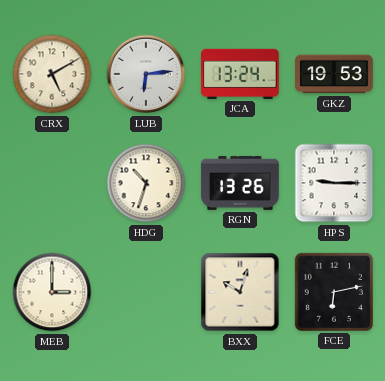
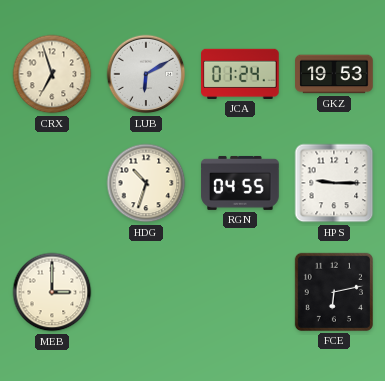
CRX: 5:10 -> 6:57 (52, 74)
LUB: 6:14 -> 6:10 (146, 74)
JCA: 13:24 -> 01:24 (240, 74)
RGN: 13:26 -> 04:55 (240, 183)
BXX: 10:03 -> none (240, 292)
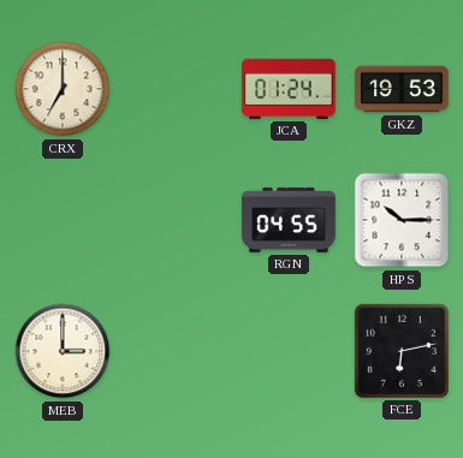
CRX: 6:57 -> 7:00 (63, 89)
LUB: 6:10 -> none (146, 74)
HDG: 10:33 -> none (146, 183)
HPS: 9:15 -> 10:15 (402, 220)
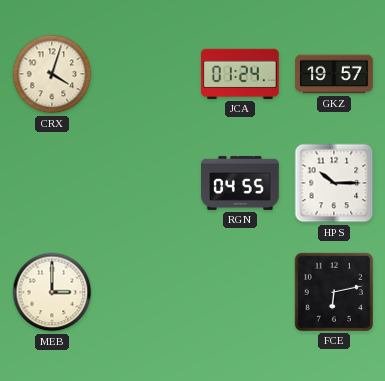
CRX: 7:00 -> 4:03 (52, 74)
GKZ: 19:53 -> 19:57 (334, 74)
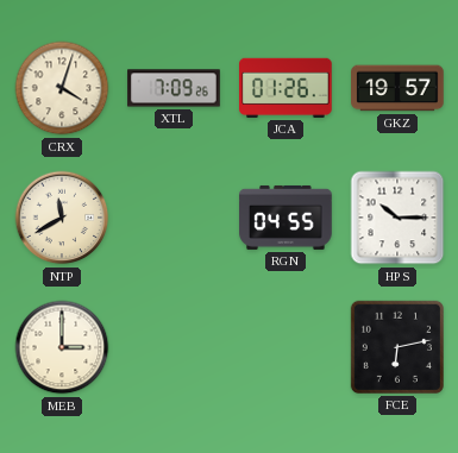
XTL: none -> 7:09 (174, 88)
JCA: 01:24 -> 01:26 (286, 88)
NTP: none -> 11:40 (62, 218)
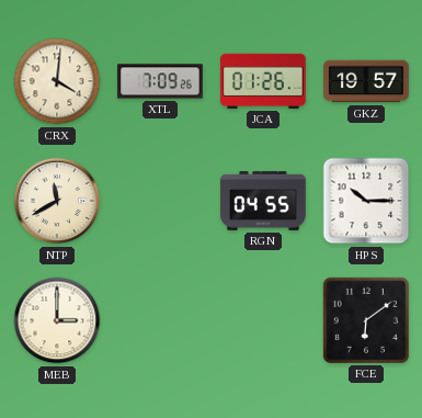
CRX: 4:03 -> 4:01 (57, 81)
FCE: 6:13 -> 6:09 (366, 320)
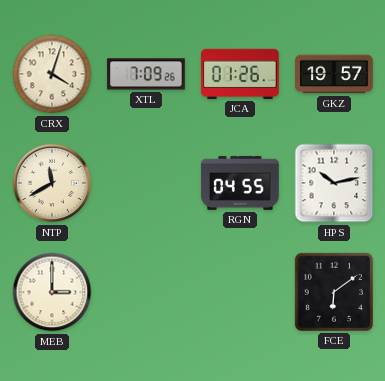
CRX: 4:01 -> 4:03 (52, 74)
HPS: 10:15 -> 10:13 (334, 183)
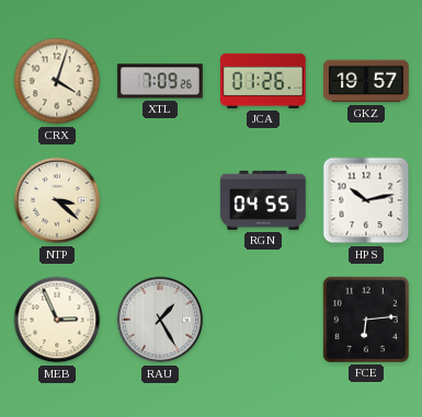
NTP: 11:40 -> 3:22 (57, 200)
MEB: 3:00 -> 2:56 (57, 320)
RAU: none -> 1:25 (160, 320)
FCE: 6:09 -> 6:14 (366, 320)
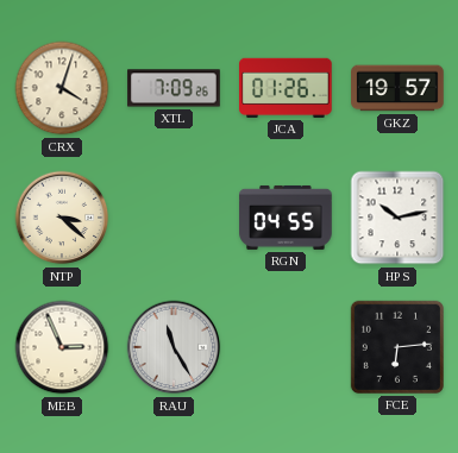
RAU: 1:25 -> 11:25 (174, 347)
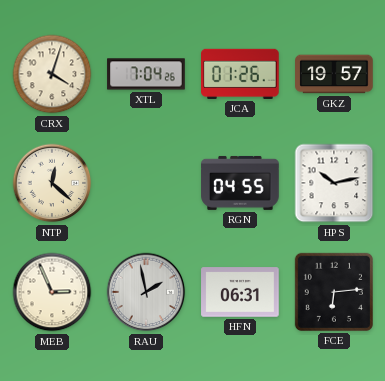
XTL: 7:09 -> 7:04 (146, 74)
NTP: 3:22 -> 12:22 (52, 183)
RAU: 11:25 -> 1:58 (146, 292)
HFN: none -> 06:31 (240, 292)
